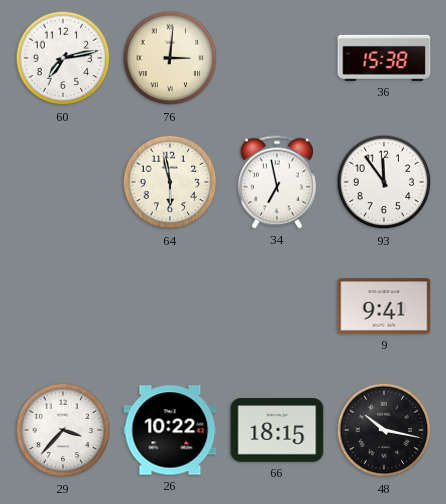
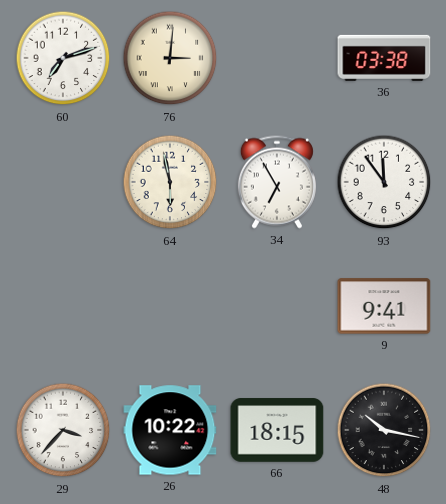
60: 7:13 -> 7:12 (63, 58)
36: 15:38 -> 03:38 (384, 58)
34: 6:58 -> 6:55 (277, 182)
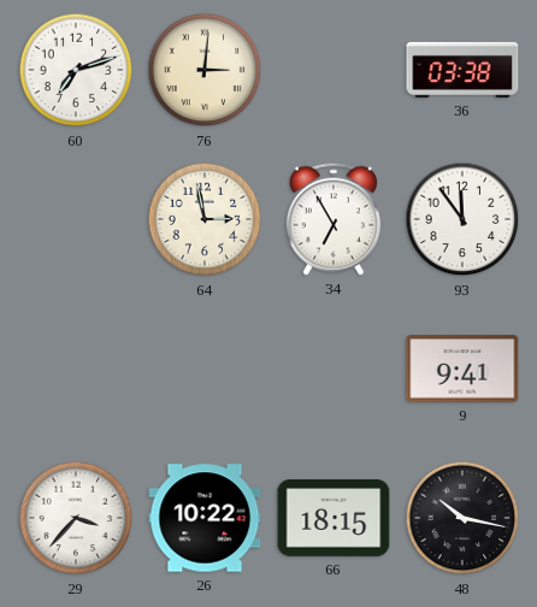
64: 5:58 -> 2:58 (205, 219)
